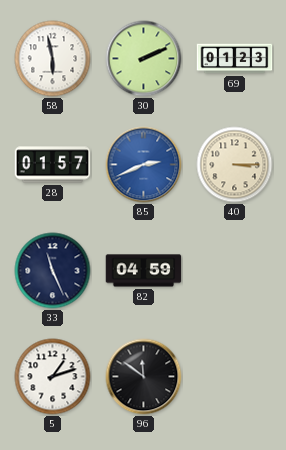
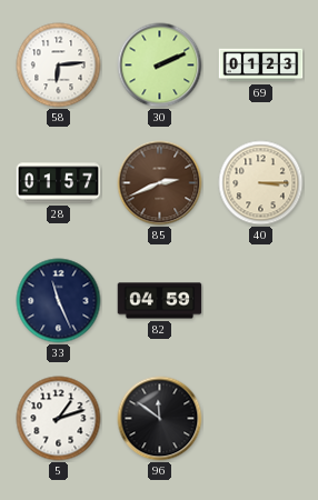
58: 5:58 -> 6:14 (59, 66)
85 dial: blue -> brown (160, 183)
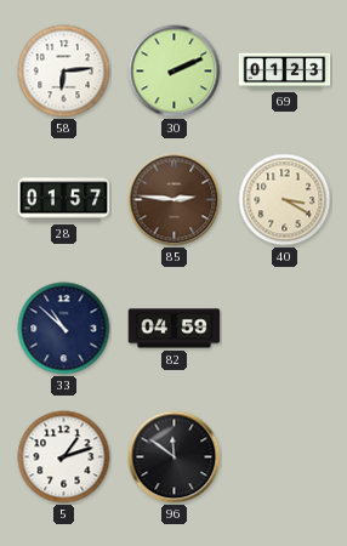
85: 2:41 -> 2:46 (175, 200)
40: 3:15 -> 3:20 (285, 200)
33: 11:26 -> 10:52 (64, 329)
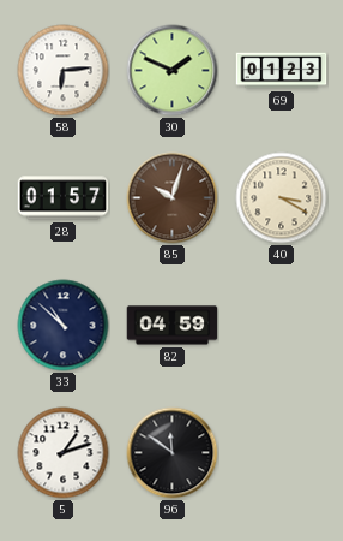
30: 2:11 -> 1:49 (173, 71)
85: 2:46 -> 10:03 (173, 198)
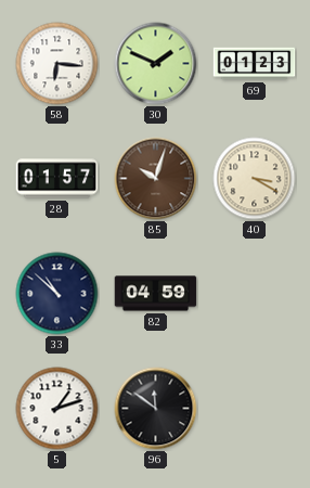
58: 6:14 -> 6:16 (57, 64)
